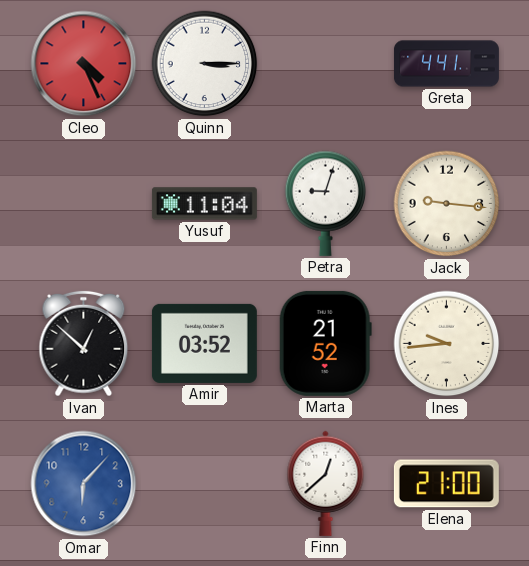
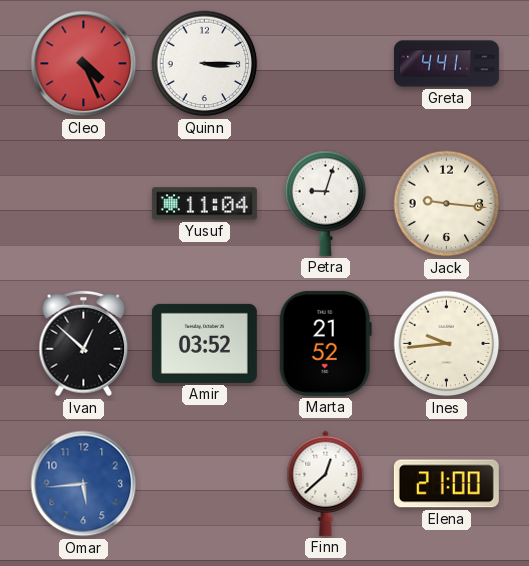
Omar: 6:07 -> 5:44 (84, 484)
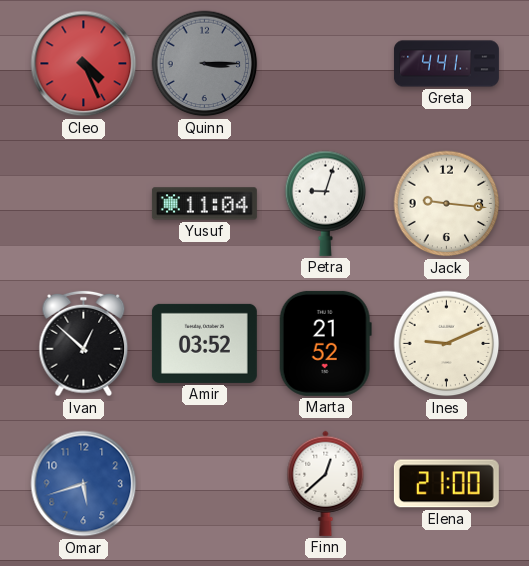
Quinn dial: white -> grey (205, 64)
Ines: 9:44 -> 9:11 (447, 344)
Omar: 5:44 -> 5:42 (84, 484)
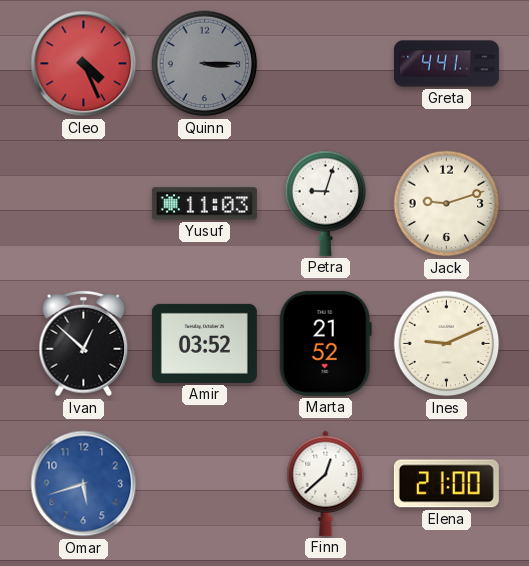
Yusuf: 11:04 -> 11:03 (204, 204)
Jack: 9:16 -> 9:12 (447, 204)
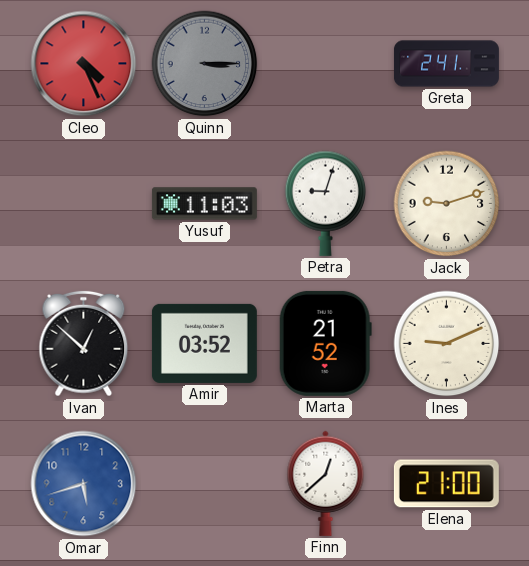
Greta: 4:41 -> 2:41 (446, 64)
